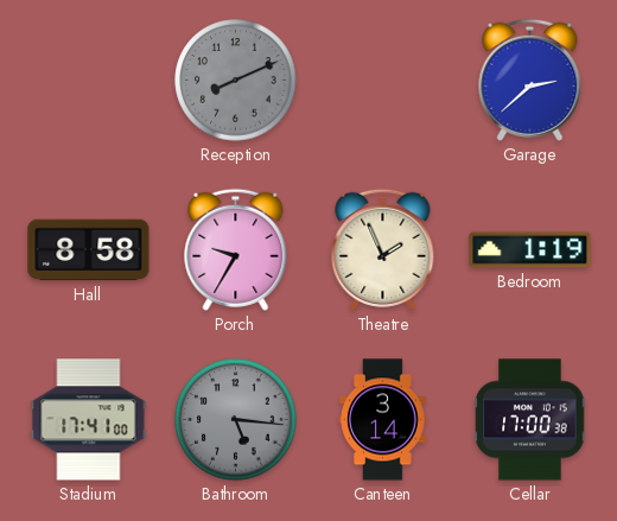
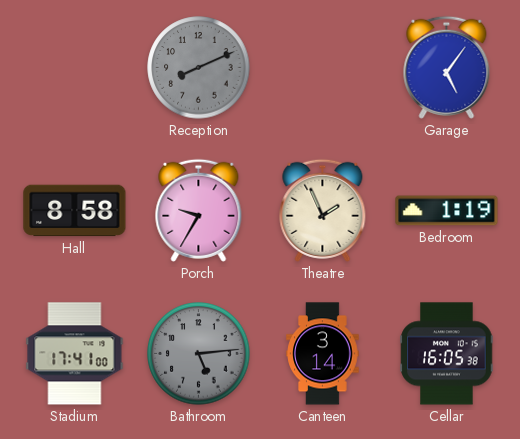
Garage: 2:38 -> 5:06 (447, 67)
Bathroom: 5:16 -> 5:14 (199, 354)
Cellar: 17:00 -> 16:05 (447, 354)
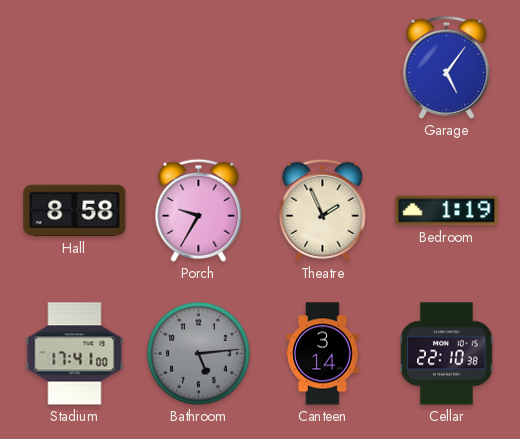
Reception: 8:11 -> none (199, 68)
Cellar: 16:05 -> 22:10 (447, 354)
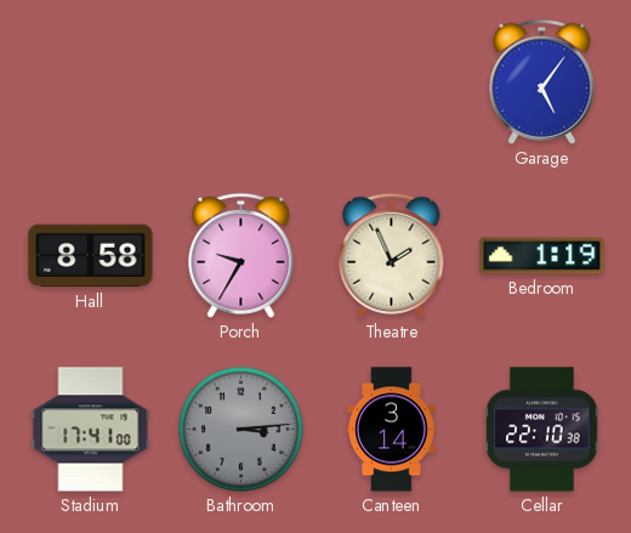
Bathroom: 5:14 -> 3:14 (241, 430)
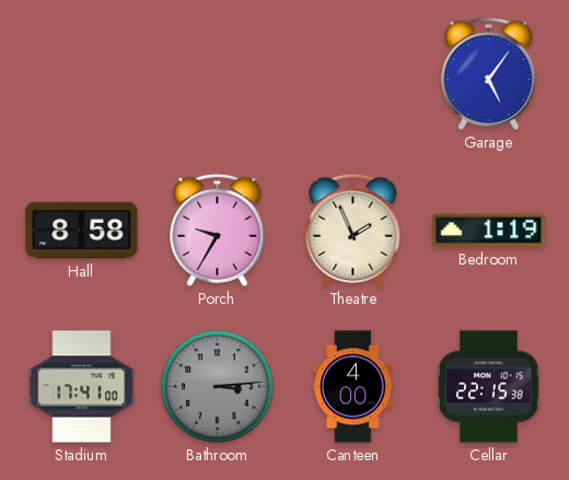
Canteen: 3:14 -> 4:00 (353, 387)
Cellar: 22:10 -> 22:15 (489, 387)
